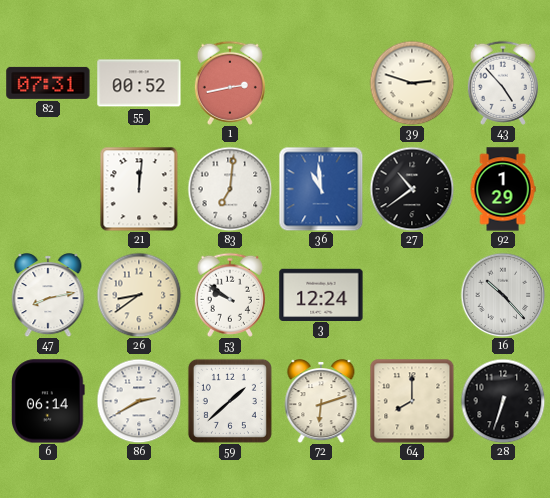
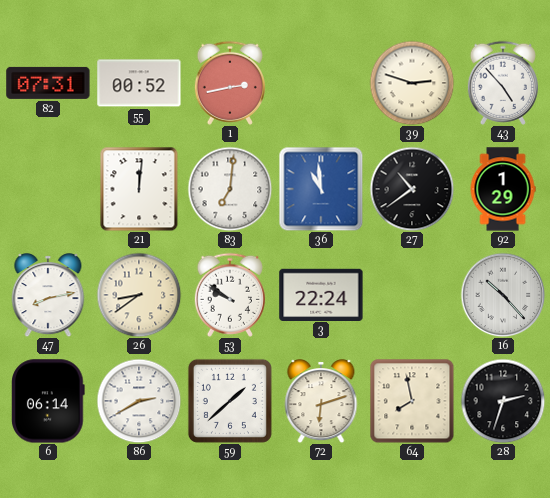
3: 12:24 -> 22:24 (321, 294)
64: 8:00 -> 7:58 (412, 401)
28: 6:33 -> 2:33 (503, 401)
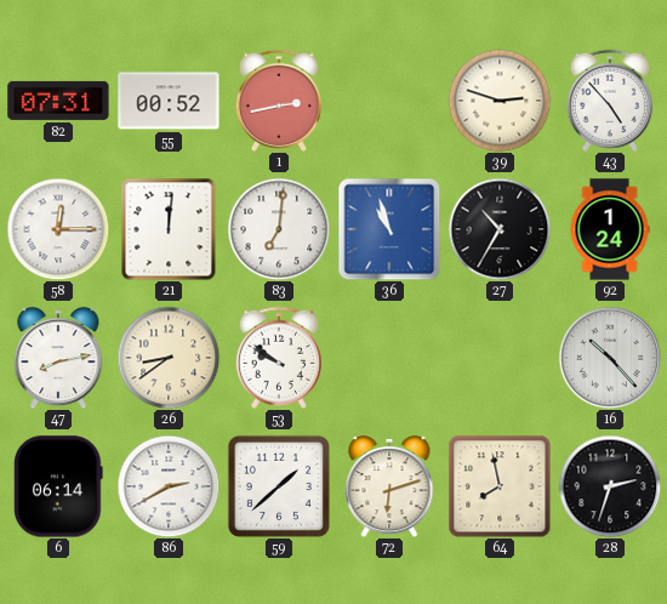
58: none -> 12:15 (58, 229)
36: 10:59 -> 10:57 (389, 229)
27: 10:39 -> 10:35 (500, 229)
92: 1:29 -> 1:24 (610, 229)
3: 22:24 -> none (321, 294)
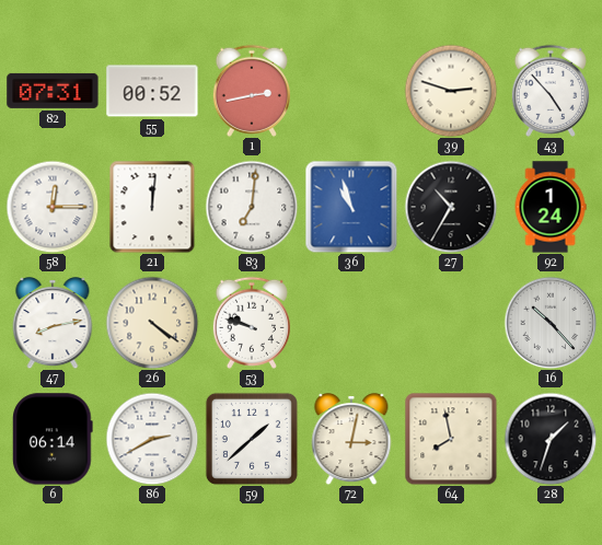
26: 8:39 -> 4:21 (152, 323)
53: 9:51 -> 9:48 (252, 323)
72: 6:12 -> 3:02 (351, 439)
28: 2:33 -> 1:33 (551, 439)
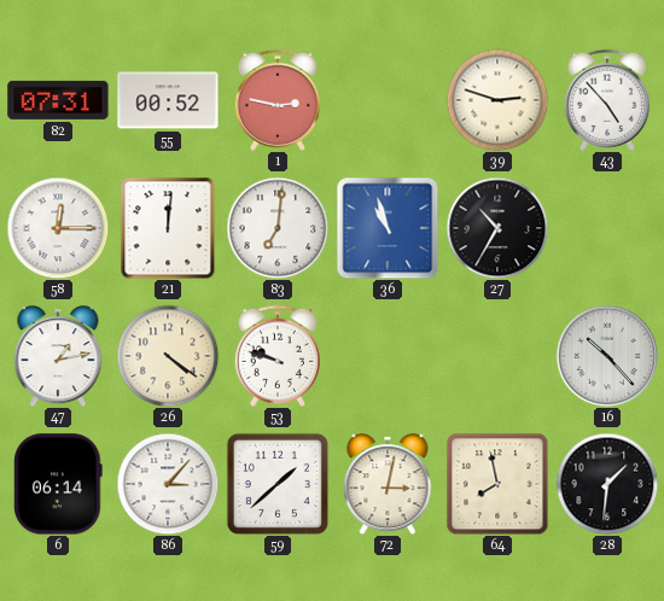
1: 2:43 -> 2:47 (278, 100)
92: 1:24 -> none (551, 207)
47: 8:13 -> 1:13 (58, 356)
86: 2:40 -> 3:07 (168, 484)
28: 1:33 -> 1:31 (607, 484)
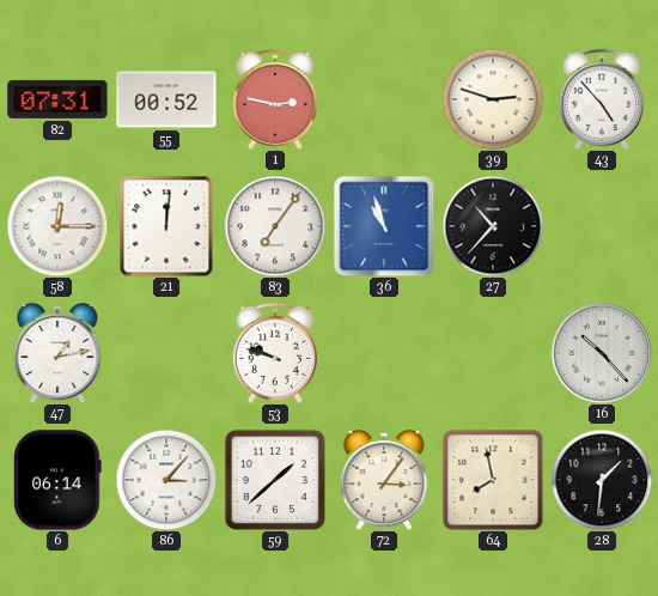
83: 7:01 -> 7:06 (275, 226)
27: 10:35 -> 10:37 (493, 226)
26: 4:21 -> none (168, 356)
72: 3:02 -> 3:06 (384, 480)
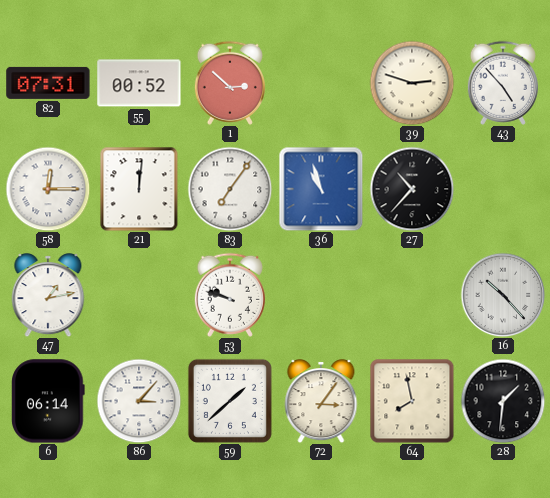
1: 2:47 -> 2:52 (230, 83)
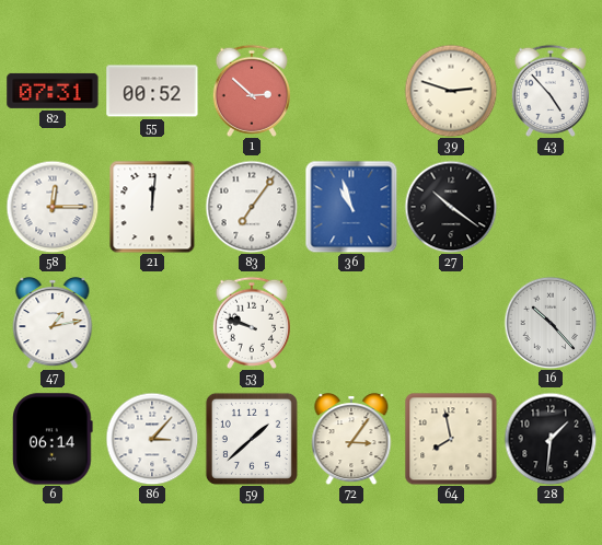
27: 10:37 -> 10:21 (451, 207)
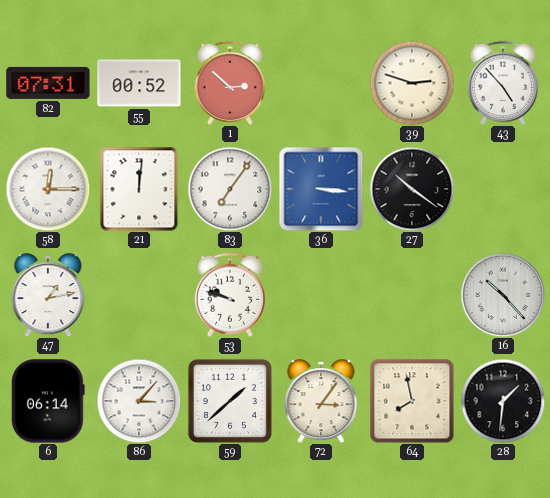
36: 10:57 -> 3:16 (321, 189)
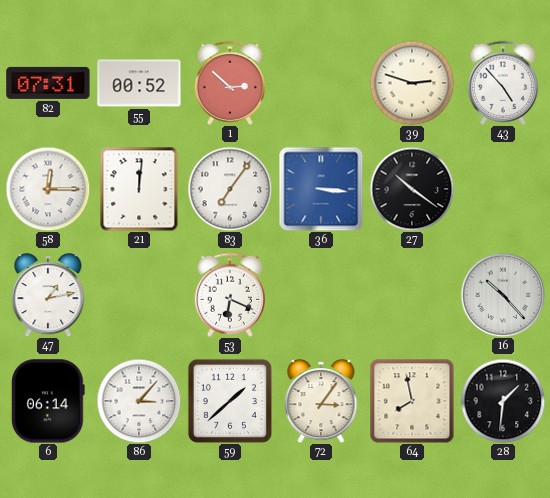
53: 9:48 -> 6:19 (230, 295)
